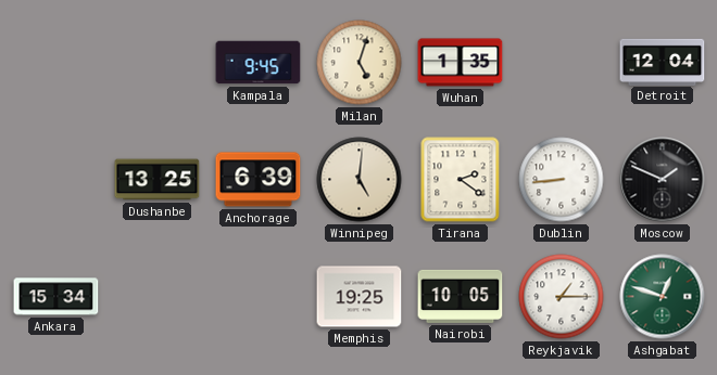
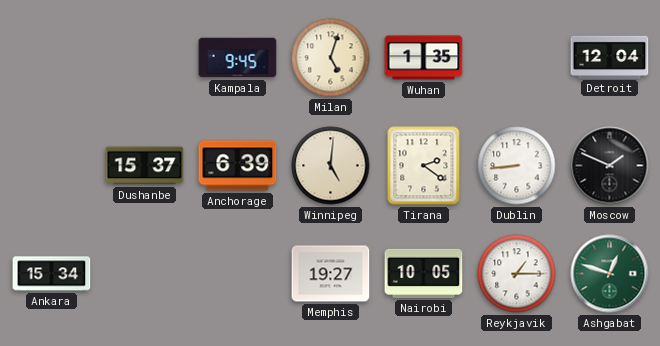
Dushanbe: 13:25 -> 15:37 (145, 166)
Memphis: 19:25 -> 19:27 (331, 274)
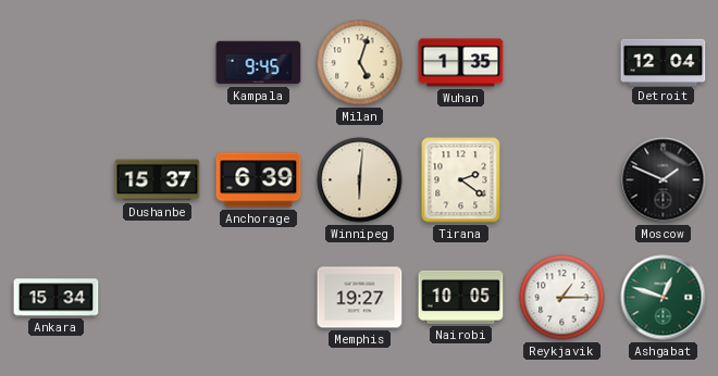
Winnipeg: 5:01 -> 6:01 (360, 180)
Dublin: 8:44 -> none (517, 166)
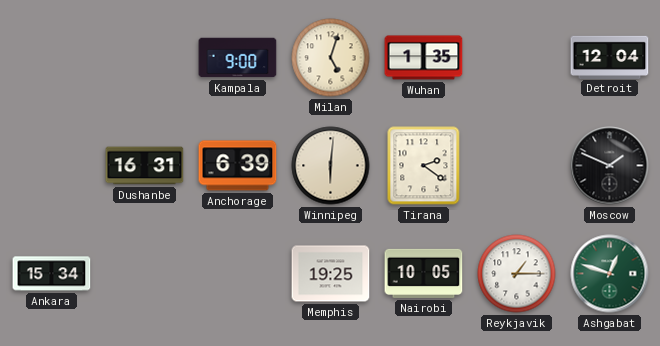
Kampala: 9:45 -> 9:00 (238, 58)
Dushanbe: 15:37 -> 16:31 (145, 166)
Memphis: 19:27 -> 19:25 (331, 274)
